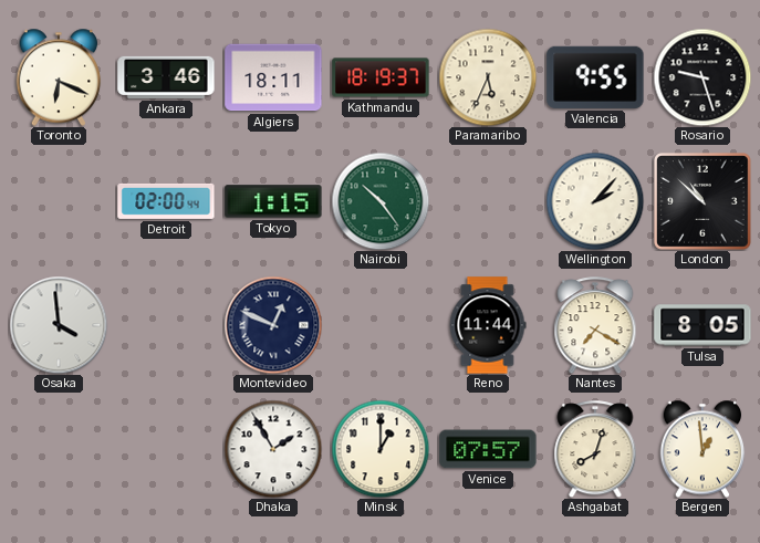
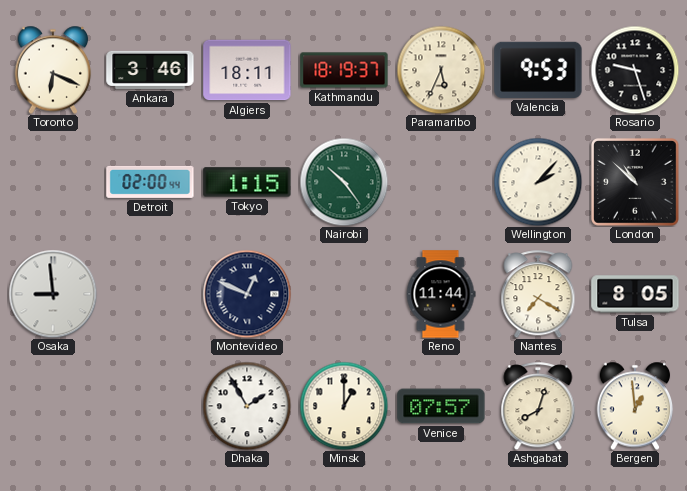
Valencia: 9:55 -> 9:53 (538, 70)
Osaka: 3:59 -> 8:59 (53, 294)
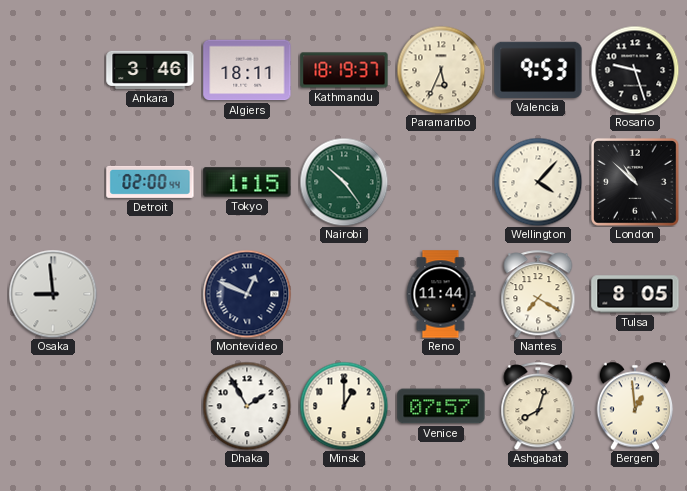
Toronto: 6:19 -> none (53, 70)
Wellington: 2:07 -> 4:07 (538, 182)
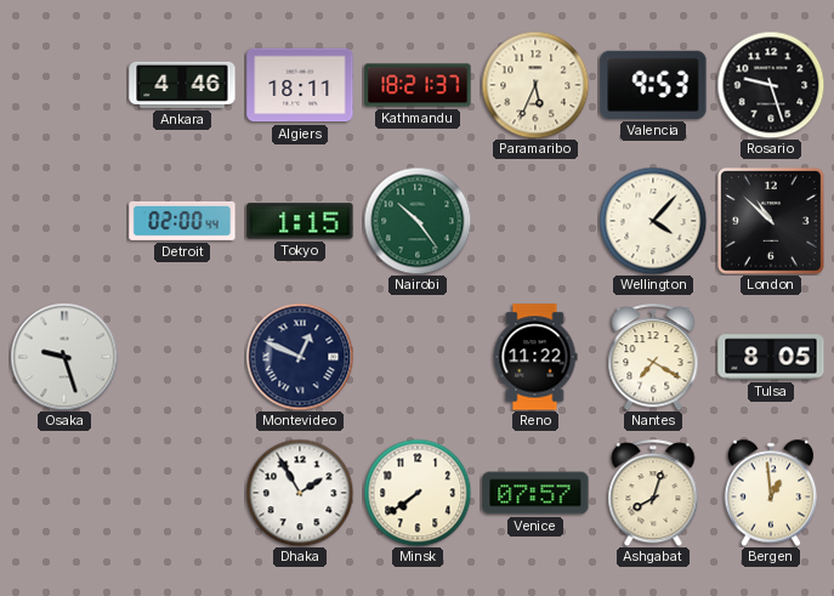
Ankara: 3:46 -> 4:46 (182, 85)
Kathmandu: 18:19 -> 18:21 (418, 85)
Osaka: 8:59 -> 9:27 (64, 357)
Reno: 11:44 -> 11:22 (535, 357)
Minsk: 1:00 -> 7:39 (418, 493)
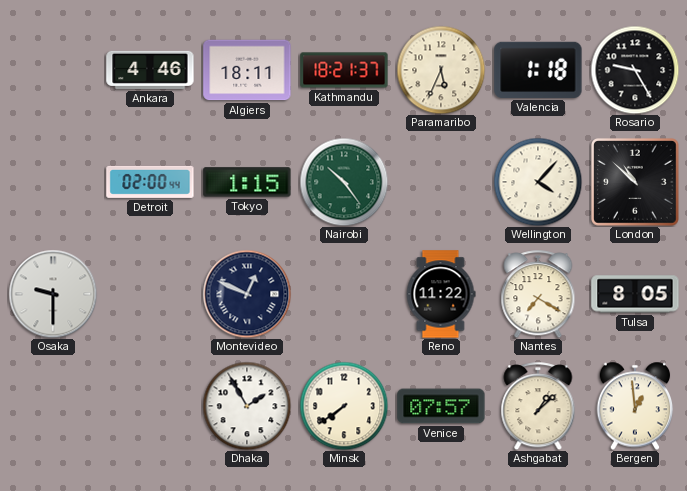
Valencia: 9:53 -> 1:18 (538, 70)
Rosario: 9:27 -> 9:25 (635, 70)
Osaka: 9:27 -> 9:30 (53, 294)
Ashgabat: 8:03 -> 1:08 (538, 406)
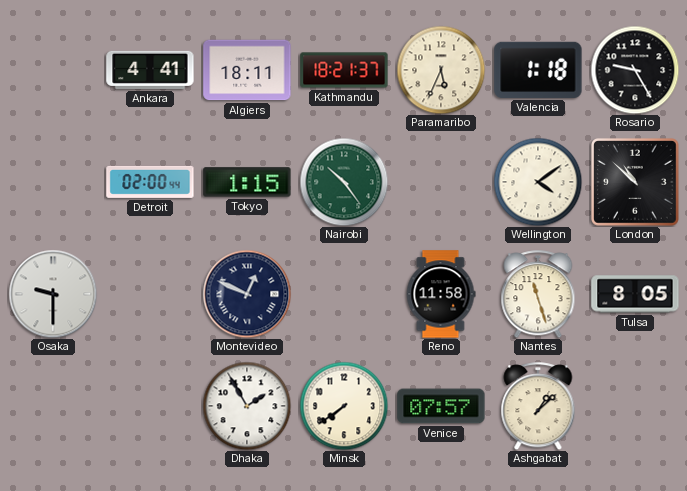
Ankara: 4:46 -> 4:41 (150, 70)
Wellington: 4:07 -> 4:09 (538, 182)
Reno: 11:22 -> 11:58 (441, 294)
Nantes: 7:20 -> 11:27 (538, 294)
Bergen: 12:59 -> none (635, 406)
